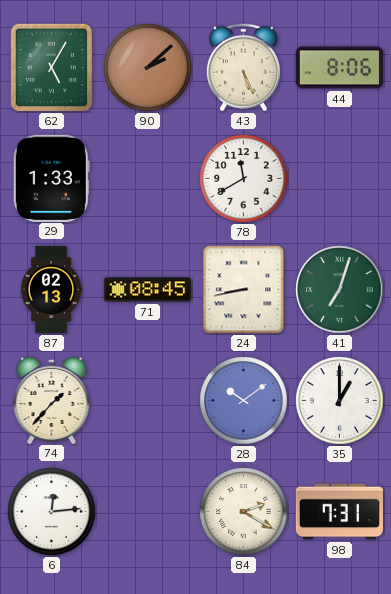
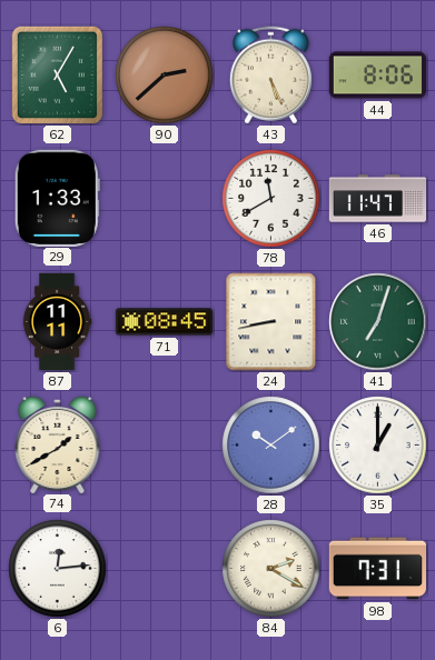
90: 2:08 -> 2:38 (165, 76)
46: none -> 11:47 (378, 199)
87: 02:13 -> 11:11 (57, 322)
74: 1:37 -> 1:40 (58, 443)
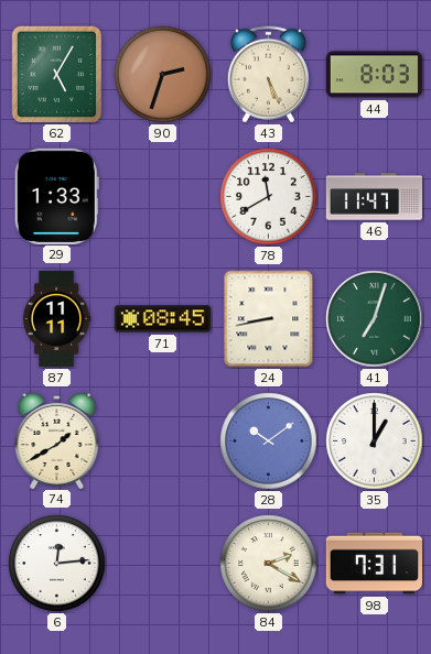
90: 2:38 -> 2:33 (163, 75)
44: 8:06 -> 8:03 (374, 75)
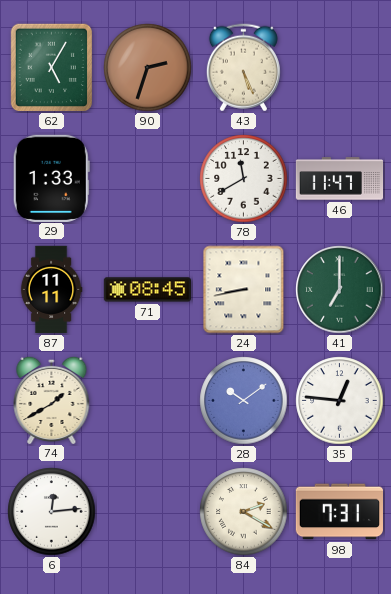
44: 8:03 -> none (374, 75)
41: 7:03 -> 7:00 (340, 290)
35: 1:00 -> 12:46 (340, 401)
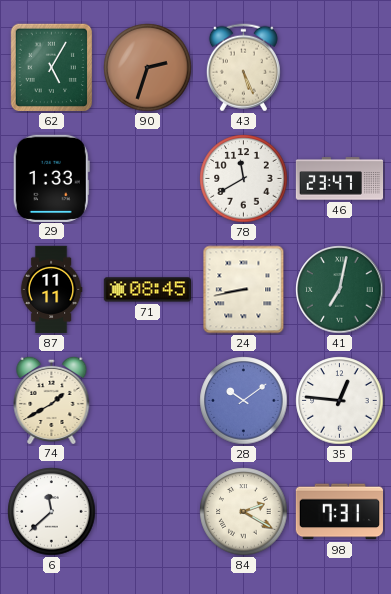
46: 11:47 -> 23:47 (340, 179)
41: 7:00 -> 7:02 (340, 290)
6: 12:14 -> 11:38 (52, 512)
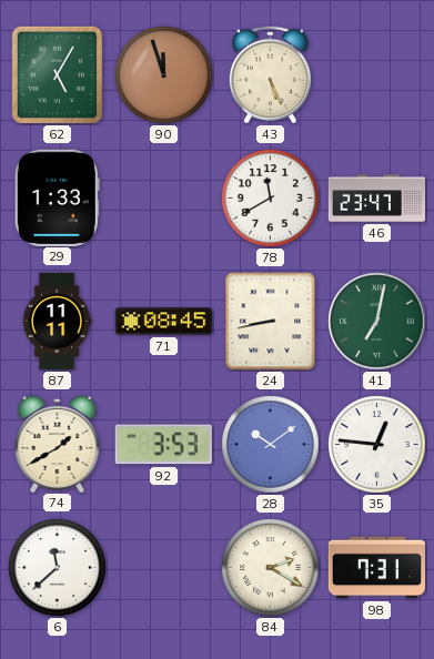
90: 2:33 -> 11:57 (164, 75)
92: none -> 3:53 (163, 445)
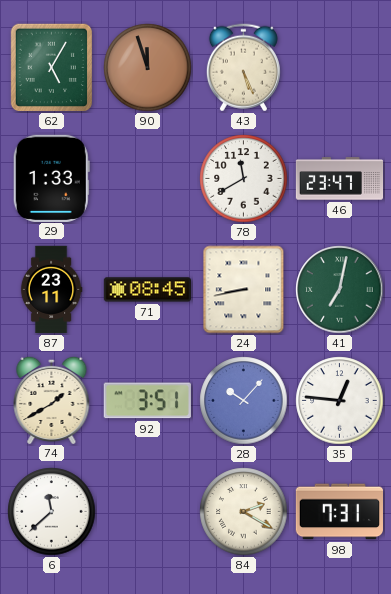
87: 11:11 -> 23:11 (51, 290)
92: 3:53 -> 3:51 (147, 401)
28: 10:09 -> 10:07 (244, 401)
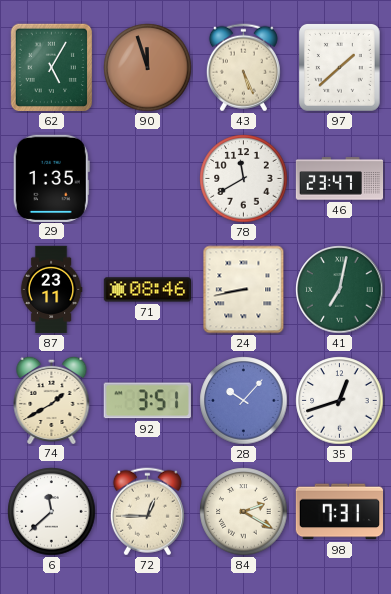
97: none -> 1:38 (339, 67)
29: 1:33 -> 1:35 (51, 178)
71: 08:45 -> 08:46 (147, 290)
35: 12:46 -> 12:42 (340, 401)
72: none -> 12:45 (147, 512)
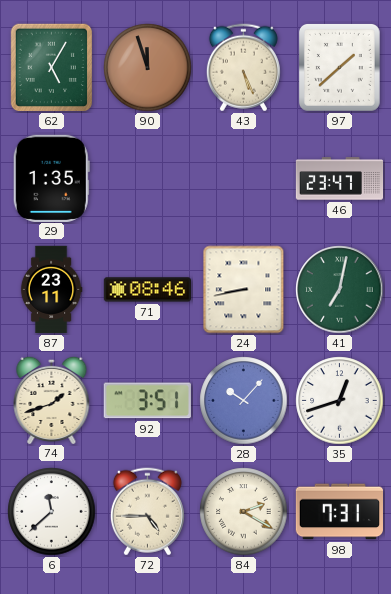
78: 11:40 -> none (244, 179)
74: 1:40 -> 1:42 (52, 399)
72: 12:45 -> 4:45 (147, 512)
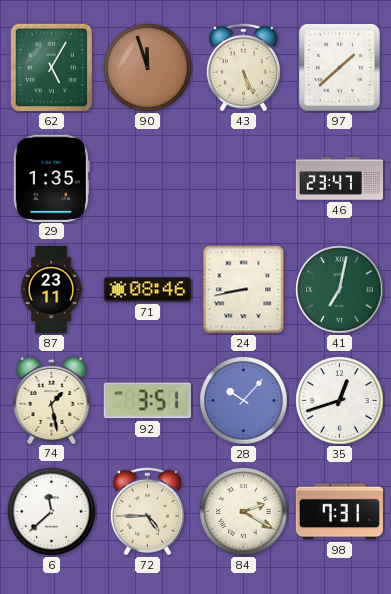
74: 1:42 -> 1:28 (52, 399)
